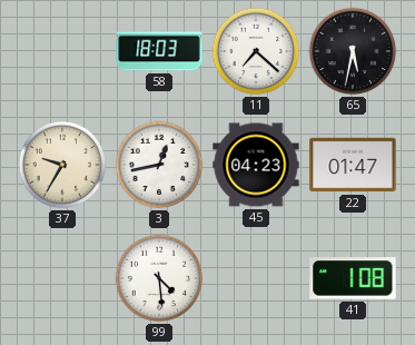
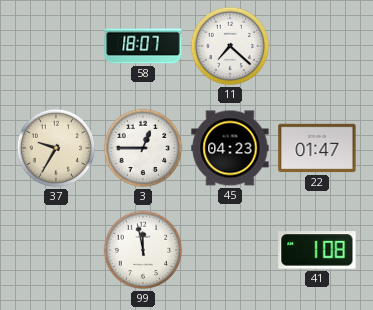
58: 18:03 -> 18:07 (143, 46)
65: 5:32 -> none (353, 51)
3: 12:43 -> 12:45 (143, 148)
99: 4:29 -> 11:58 (143, 250)
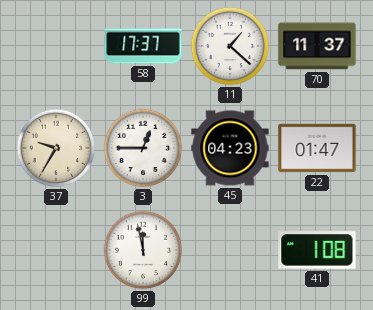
58: 18:07 -> 17:37 (143, 46)
11: 7:22 -> 1:22 (230, 46)
70: none -> 11:37 (317, 46)
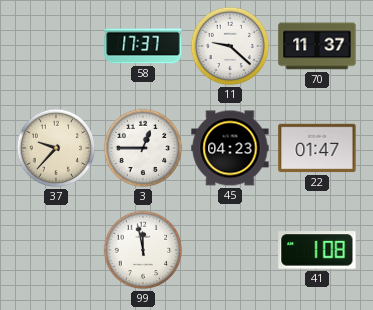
11: 1:22 -> 9:22 (230, 46)
37: 9:35 -> 9:37 (56, 148)
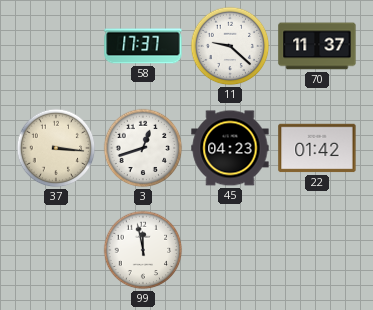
37: 9:37 -> 3:16 (56, 148)
3: 12:45 -> 12:42 (143, 148)
22: 01:47 -> 01:42 (317, 148)
41: 1:08 -> none (317, 250)
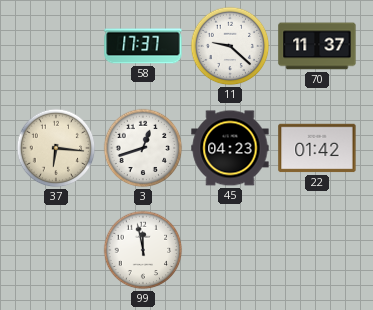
37: 3:16 -> 6:16 (56, 148)
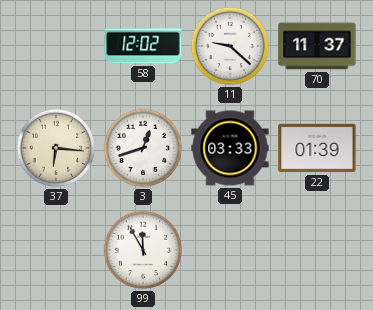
58: 17:37 -> 12:02 (143, 46)
45: 04:23 -> 03:33 (230, 148)
22: 01:42 -> 01:39 (317, 148)
99: 11:58 -> 11:55 (143, 250)
